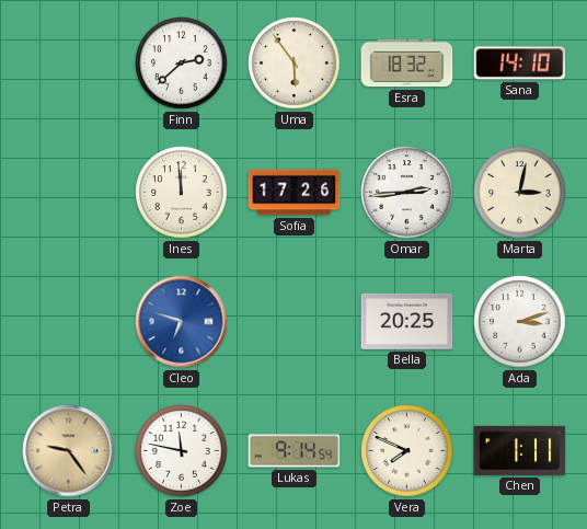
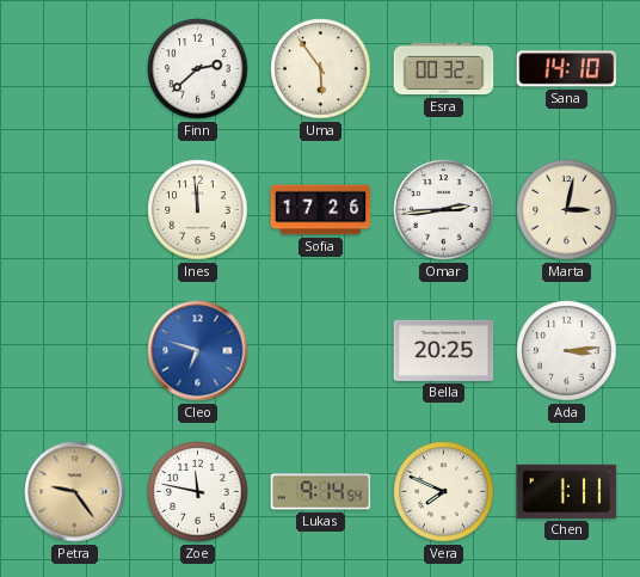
Esra: 18:32 -> 00:32 (444, 69)
Ada: 3:12 -> 3:14 (567, 351)
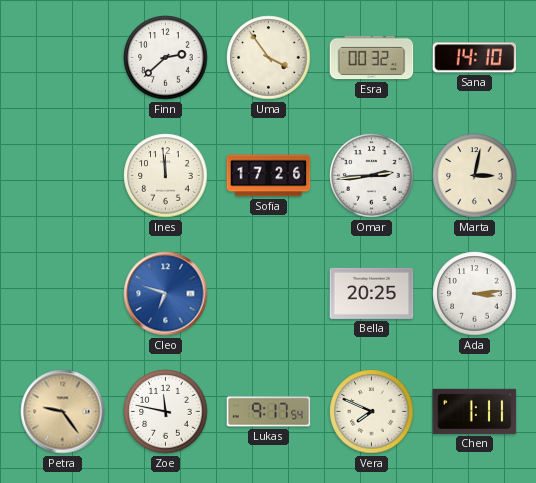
Uma: 5:54 -> 3:54 (269, 58)
Lukas: 9:14 -> 9:17 (269, 412)
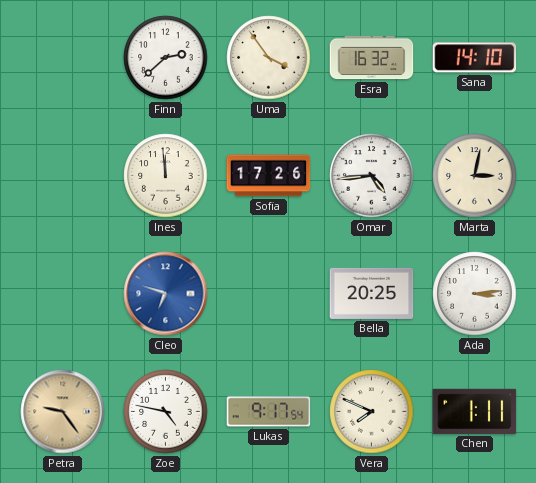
Esra: 00:32 -> 16:32 (372, 58)
Omar: 2:44 -> 4:44 (372, 176)
Zoe: 11:47 -> 4:47 (166, 412)
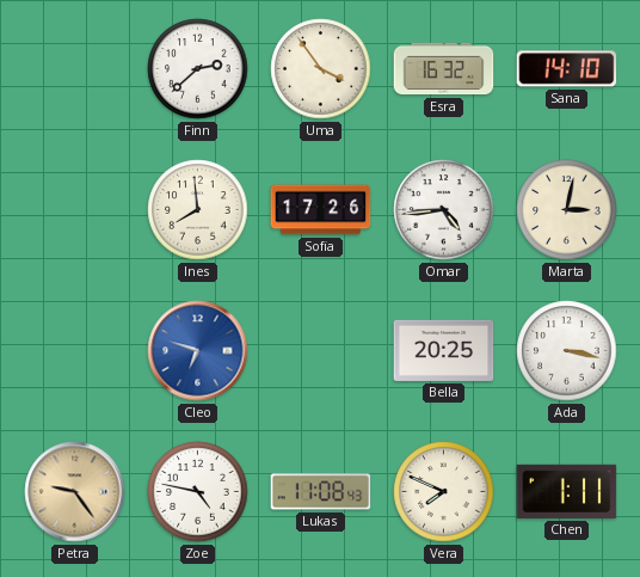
Ines: 11:59 -> 7:59 (198, 210)
Ada: 3:14 -> 3:17 (567, 351)
Lukas: 9:17 -> 11:08 (321, 492)
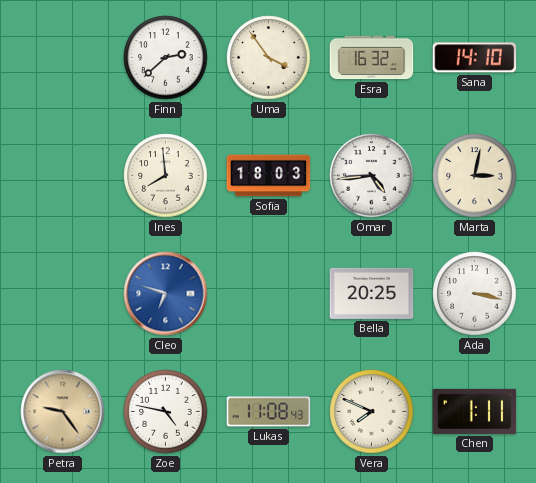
Sofia: 17:26 -> 18:03 (269, 176)
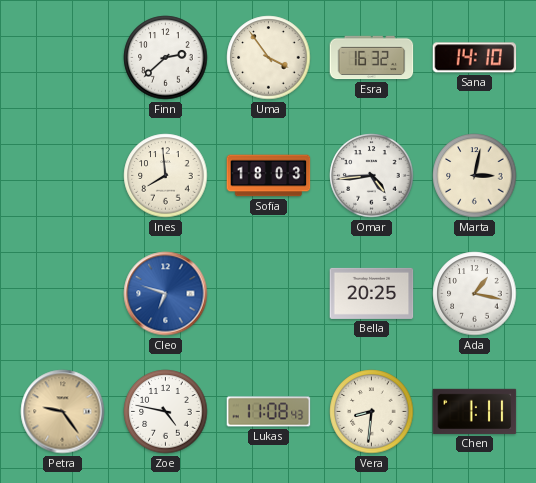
Ada: 3:17 -> 1:17 (475, 294)
Vera: 7:49 -> 8:31 (372, 412)
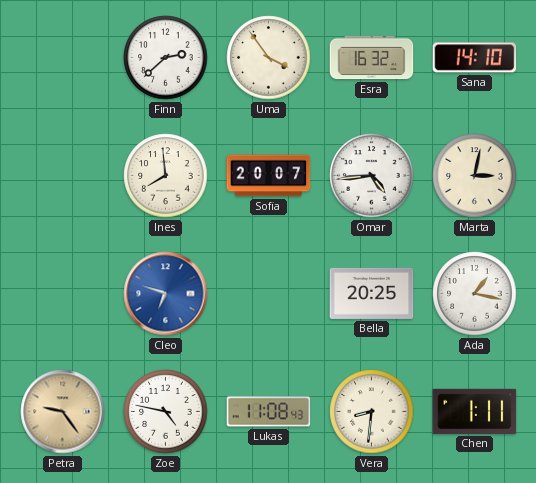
Sofia: 18:03 -> 20:07 (269, 176)
